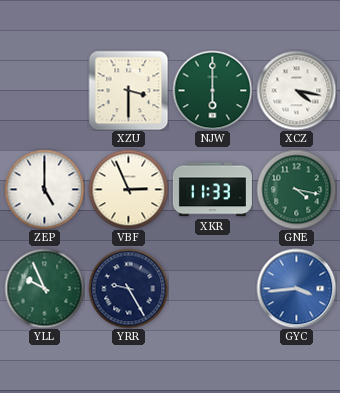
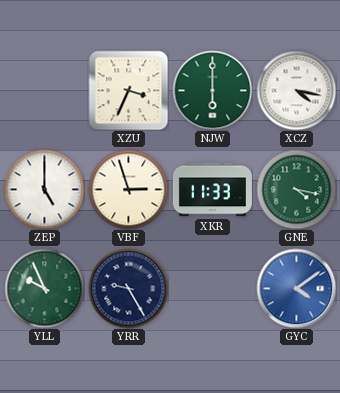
XZU: 3:30 -> 3:34 (128, 90)
VBF: 2:56 -> 2:57 (128, 189)
GYC: 3:44 -> 4:09 (296, 288)
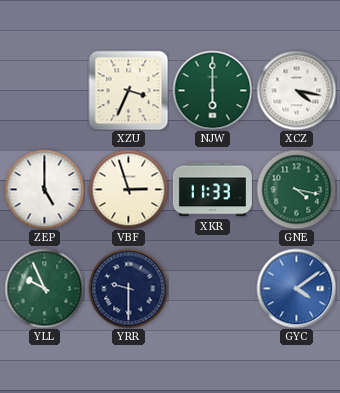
YRR: 9:25 -> 9:30 (128, 288)
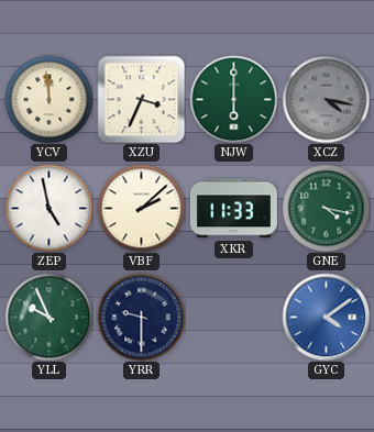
YCV: none -> 11:59 (48, 99)
XCZ dial: white -> grey (326, 99)
ZEP: 5:00 -> 4:58 (48, 208)
VBF: 2:57 -> 2:08 (141, 208)
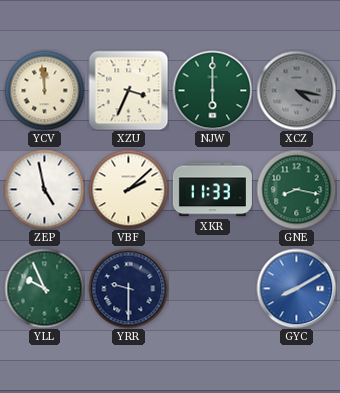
GNE: 4:17 -> 8:17 (296, 189)
GYC: 4:09 -> 8:10 (296, 288)
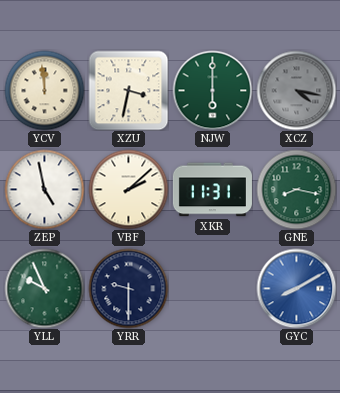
XZU: 3:34 -> 3:32 (128, 90)
XKR: 11:33 -> 11:31 (212, 190)
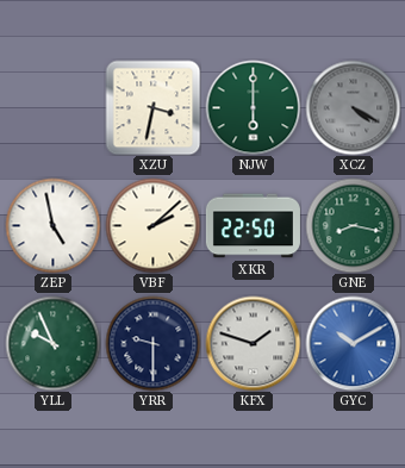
YCV: 11:59 -> none (44, 90)
XCZ: 4:17 -> 4:20 (353, 107)
XKR: 11:31 -> 22:50 (253, 226)
KFX: none -> 1:48 (253, 343)
GYC: 8:10 -> 10:10 (353, 343)
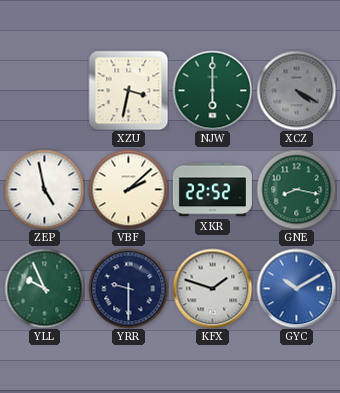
XKR: 22:50 -> 22:52 (212, 190)
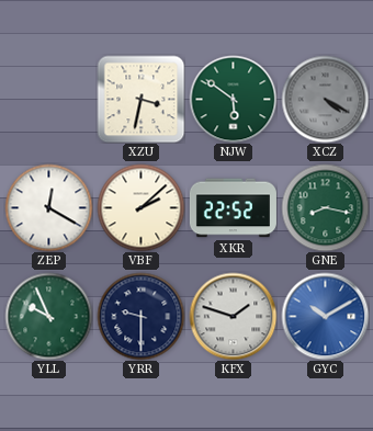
NJW: 6:00 -> 5:51 (233, 99)
ZEP: 4:58 -> 12:20 (48, 207)
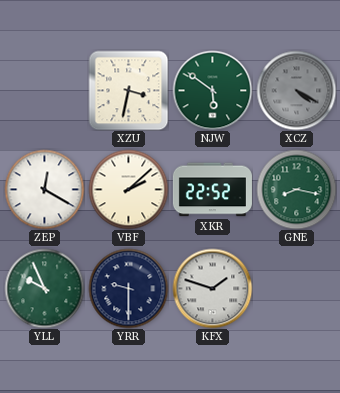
GYC: 10:10 -> none (325, 316)
